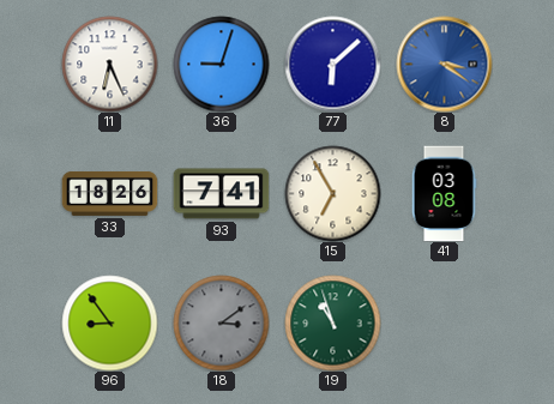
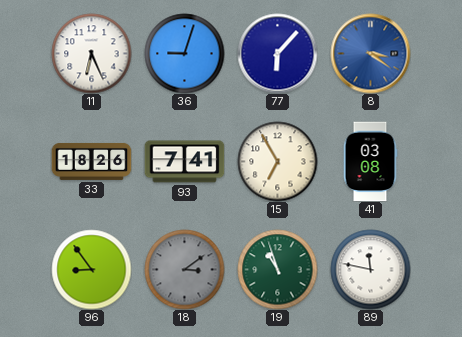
77: 6:08 -> 6:07 (277, 53)
89: none -> 11:47 (370, 269)
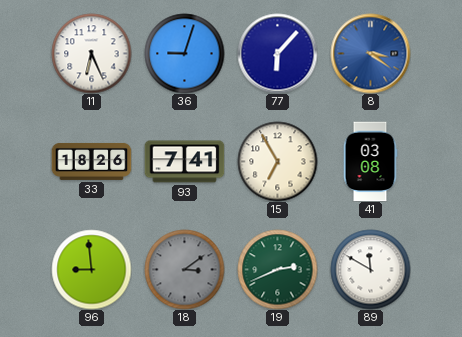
96: 8:54 -> 8:59 (91, 269)
19: 10:57 -> 2:41 (277, 269)
89: 11:47 -> 11:50 (370, 269)
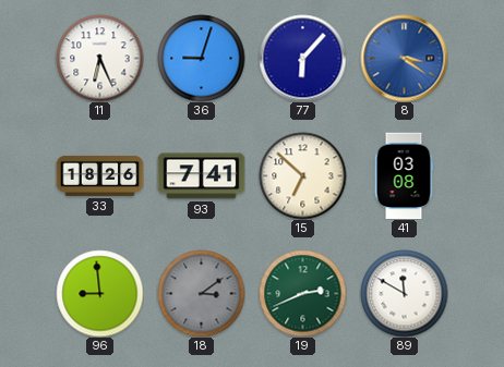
15: 6:55 -> 6:52 (302, 175)
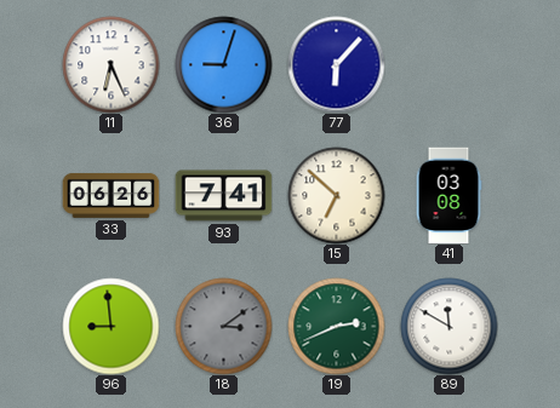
8: 3:21 -> none (404, 58)
33: 18:26 -> 06:26 (110, 195)
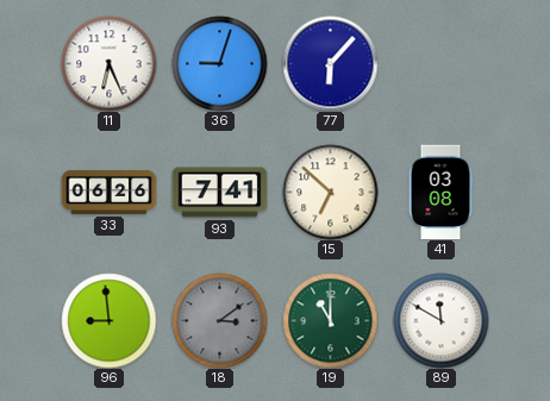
19: 2:41 -> 11:00 (330, 320)
